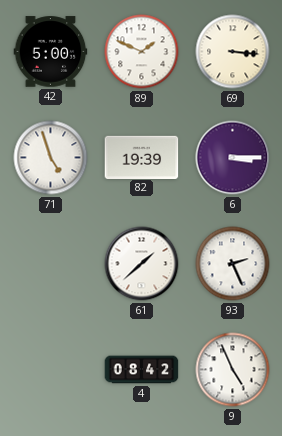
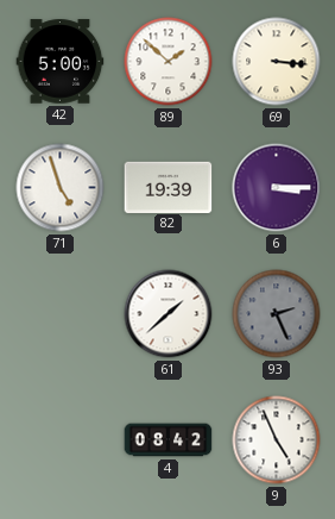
89: 1:49 -> 1:52 (169, 62)
93 dial: white -> grey (277, 314)
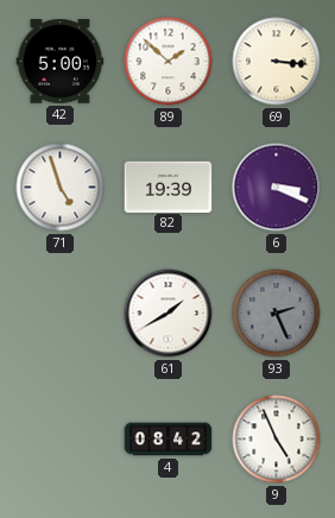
6: 3:15 -> 3:19 (277, 188)
61: 1:38 -> 1:40 (169, 314)
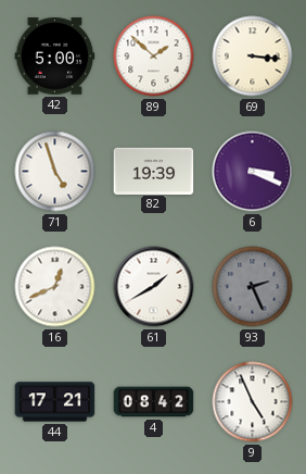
16: none -> 12:41 (55, 287)
44: none -> 17:21 (55, 402)
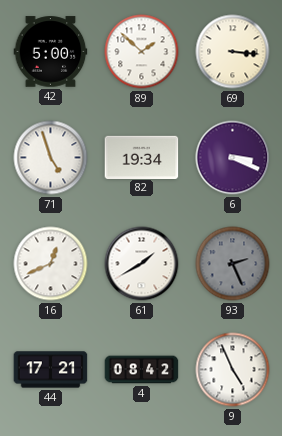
82: 19:39 -> 19:34 (142, 157)
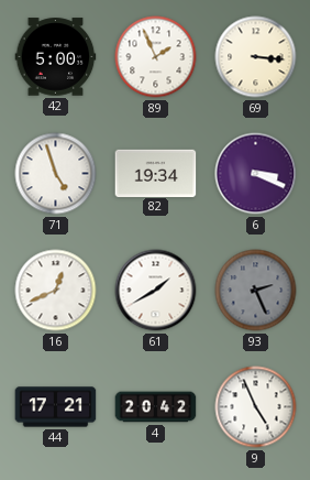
89: 1:52 -> 1:56 (156, 57)
4: 08:42 -> 20:42 (156, 407)
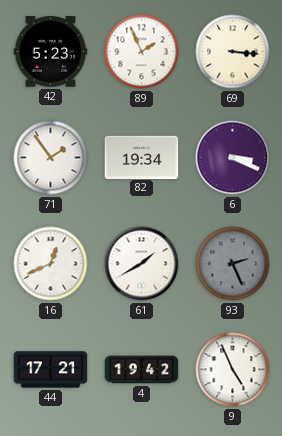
42: 5:00 -> 5:23 (51, 52)
71: 4:57 -> 1:54 (51, 158)
4: 20:42 -> 19:42 (142, 370)
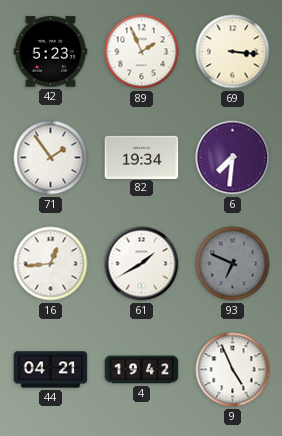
6: 3:19 -> 7:31 (233, 158)
16: 12:41 -> 12:44 (51, 264)
93: 2:26 -> 6:49 (233, 264)
44: 17:21 -> 04:21 (51, 370)
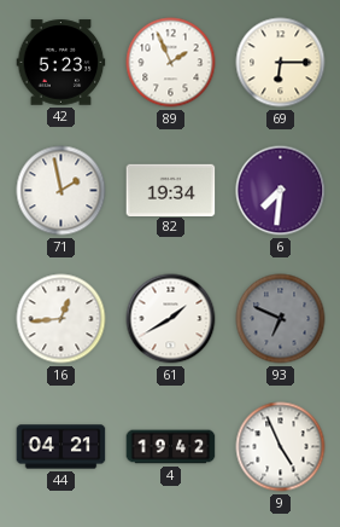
69: 3:16 -> 6:15 (281, 63)
71: 1:54 -> 1:58 (61, 191)
